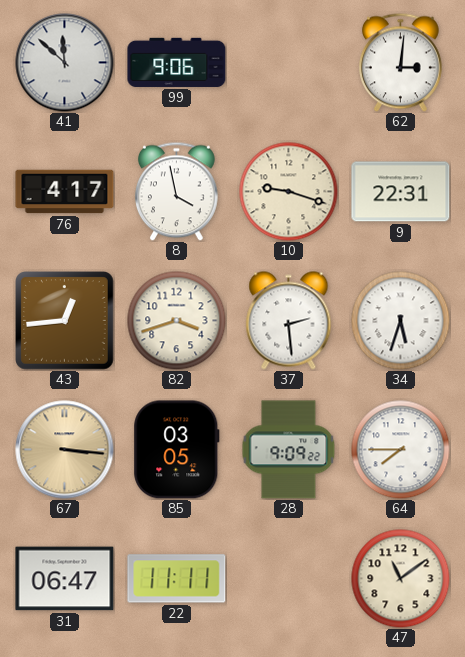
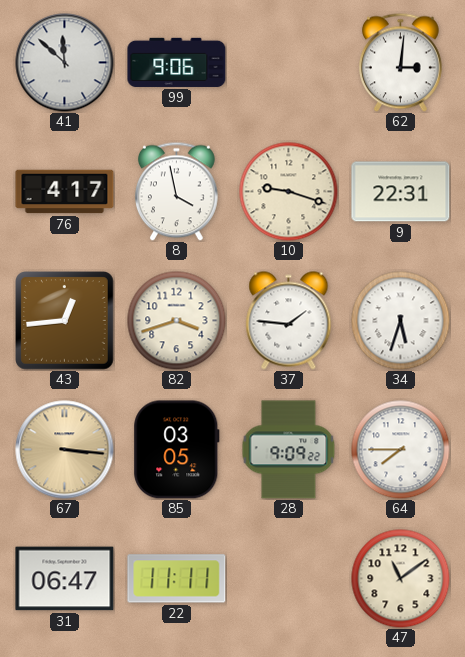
37: 2:29 -> 1:46 (289, 321)
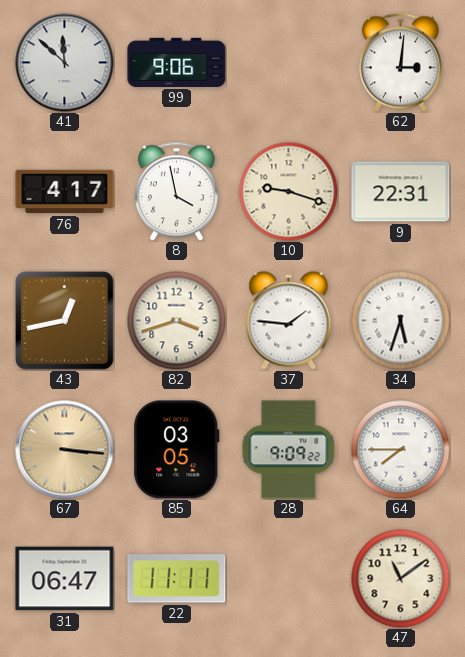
43: 12:44 -> 12:43 (65, 321)
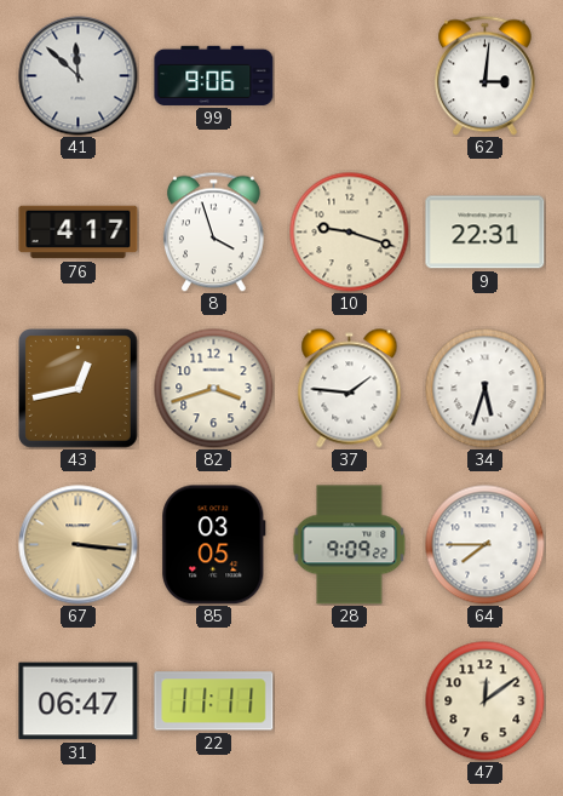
8: 3:58 -> 3:57 (214, 231)
47: 11:09 -> 12:09 (486, 701)
